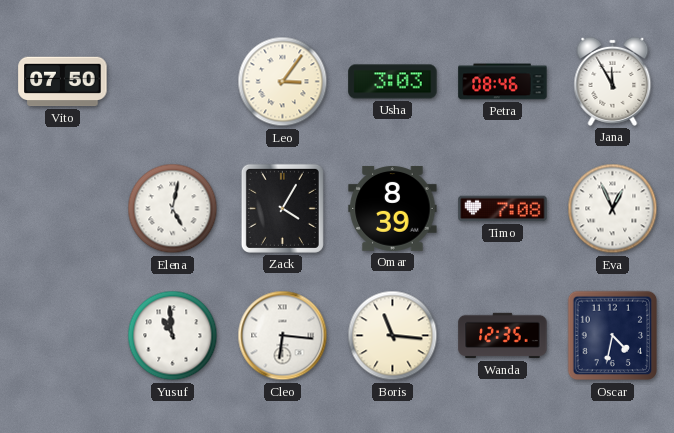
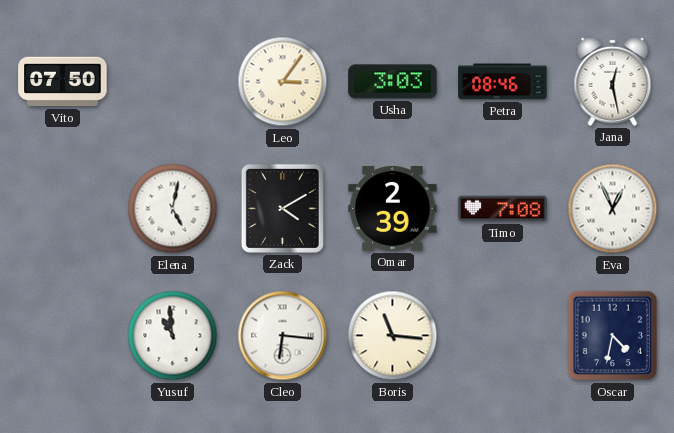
Jana: 11:55 -> 12:28 (613, 81)
Zack: 4:05 -> 4:10 (282, 208)
Omar: 8:39 -> 2:39 (393, 208)
Wanda: 12:35 -> none (503, 336)
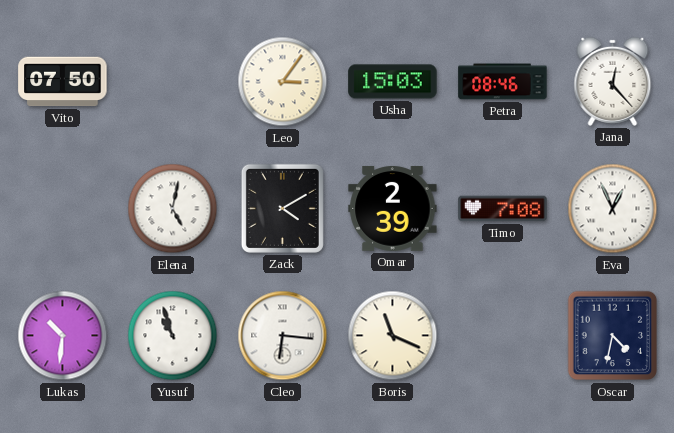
Usha: 3:03 -> 15:03 (393, 82)
Jana: 12:28 -> 12:23 (613, 81)
Lukas: none -> 10:31 (63, 336)
Yusuf: 10:59 -> 10:57 (173, 336)
Boris: 11:16 -> 11:19 (393, 336)
